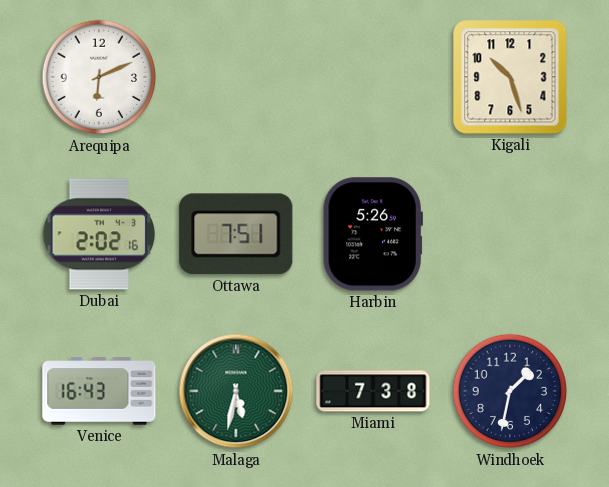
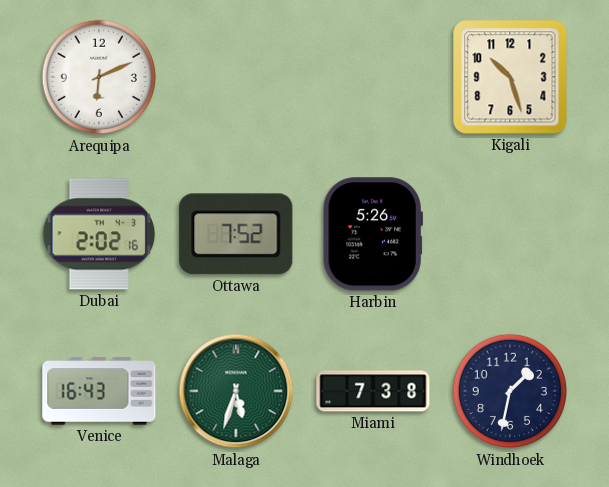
Ottawa: 7:51 -> 7:52 (236, 234)
Malaga: 5:32 -> 5:33 (236, 391)
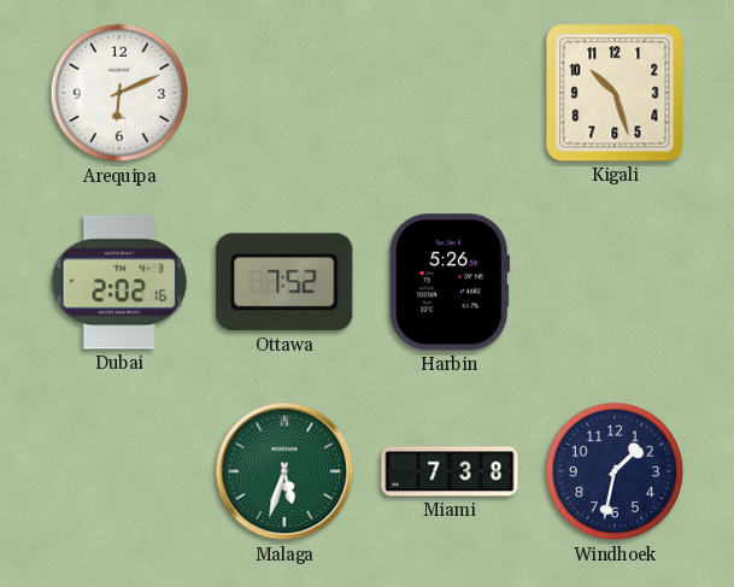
Venice: 16:43 -> none (99, 391)
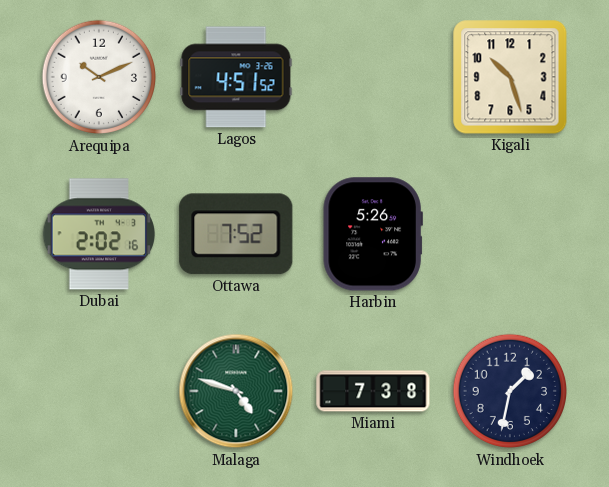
Arequipa: 6:11 -> 10:11 (99, 77)
Lagos: none -> 4:51 (236, 77)
Malaga: 5:33 -> 4:48 (236, 391)
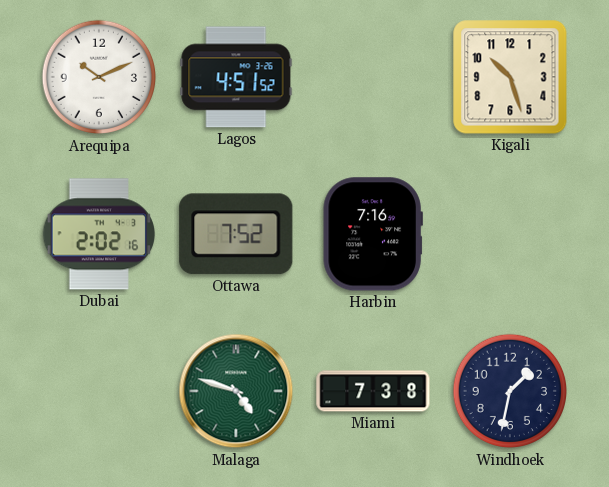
Harbin: 5:26 -> 7:16 (373, 234)
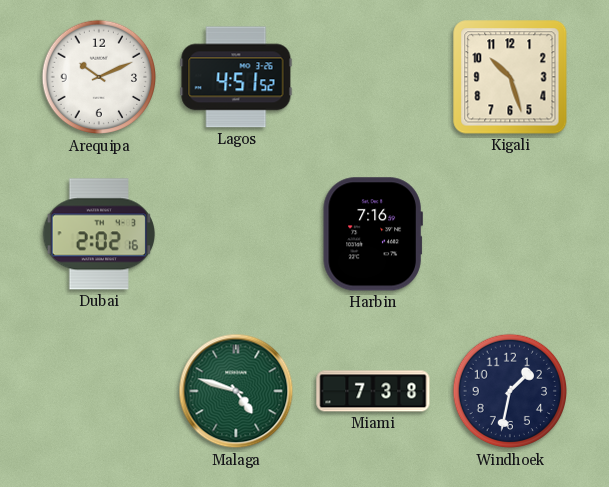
Ottawa: 7:52 -> none (236, 234)
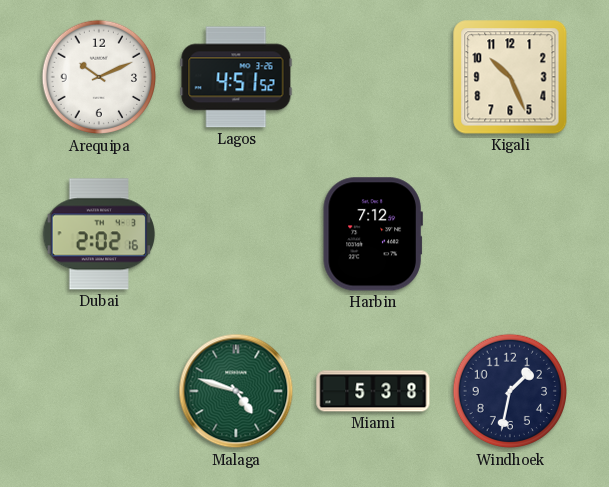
Kigali: 10:27 -> 10:26 (510, 77)
Harbin: 7:16 -> 7:12 (373, 234)
Miami: 7:38 -> 5:38 (373, 391)
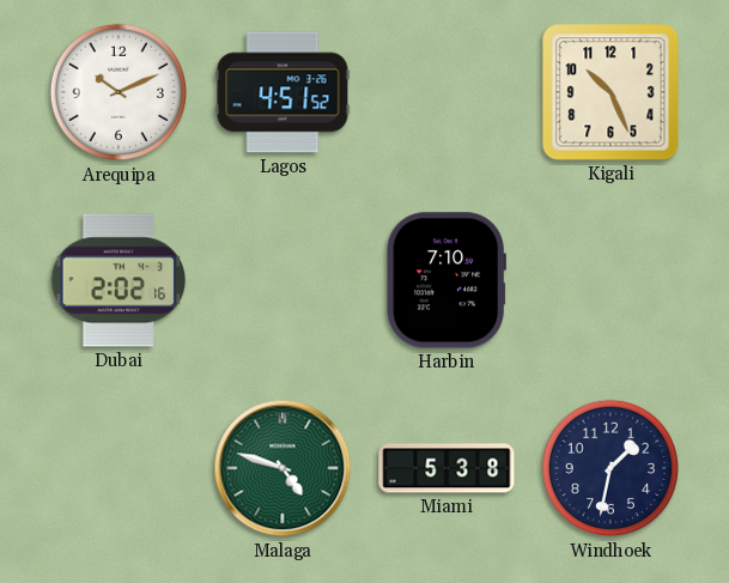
Harbin: 7:12 -> 7:10 (446, 280)
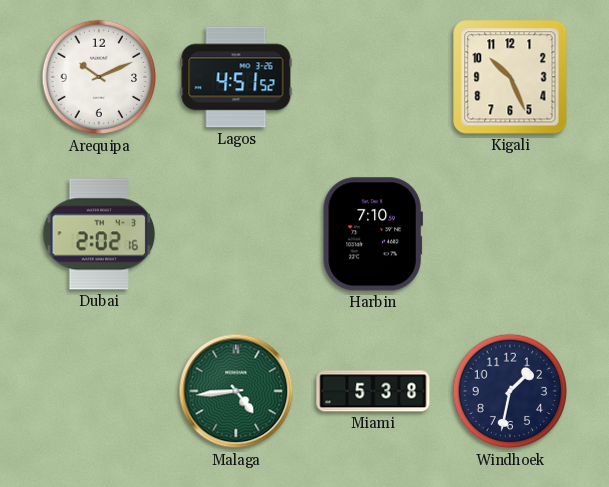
Malaga: 4:48 -> 4:44 (236, 391)
